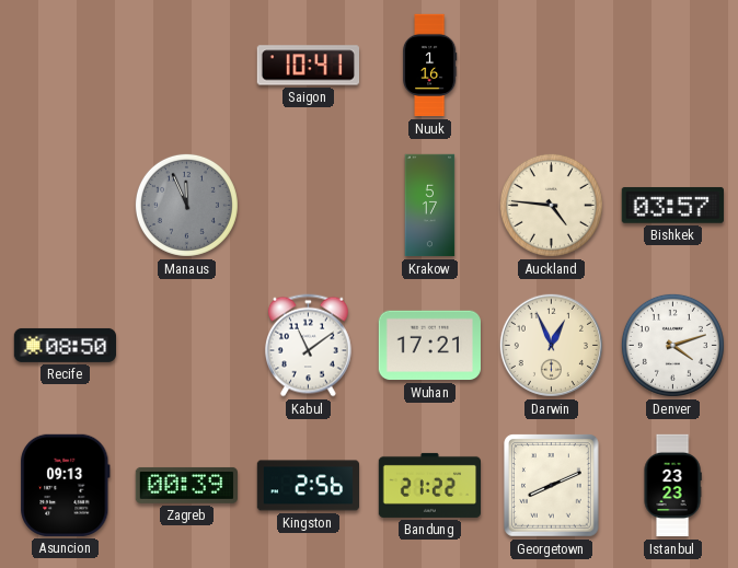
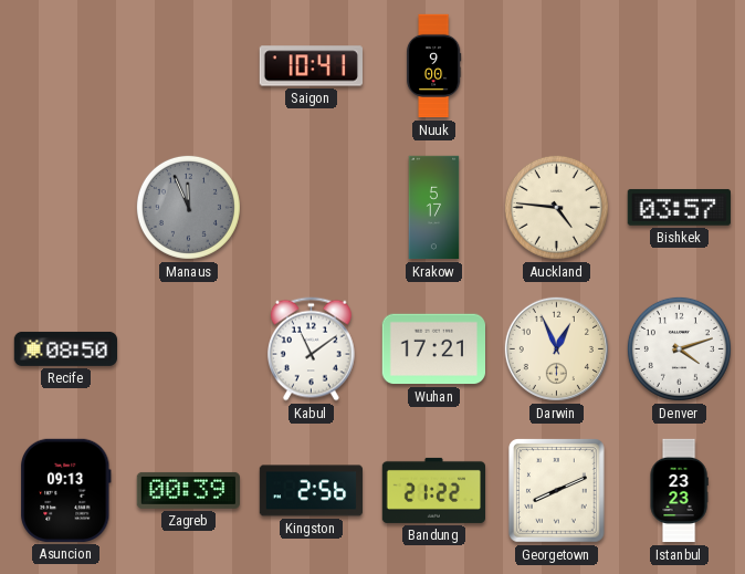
Nuuk: 1:16 -> 9:00 (433, 66)
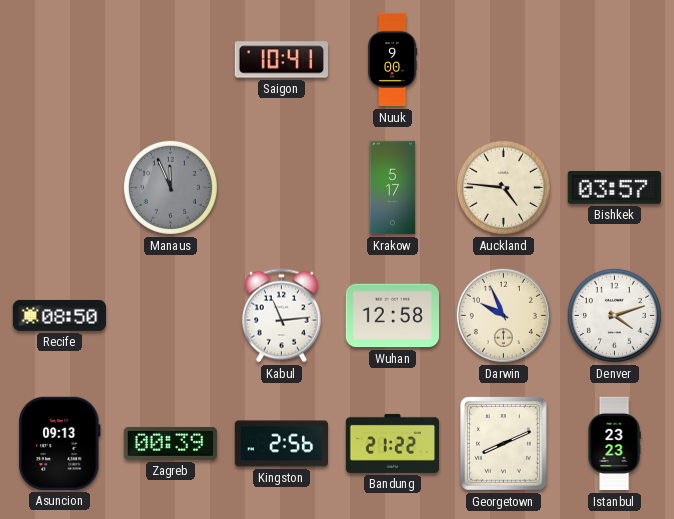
Kabul: 11:09 -> 11:14 (282, 316)
Wuhan: 17:21 -> 12:58 (392, 316)
Darwin: 12:56 -> 9:56 (503, 315)
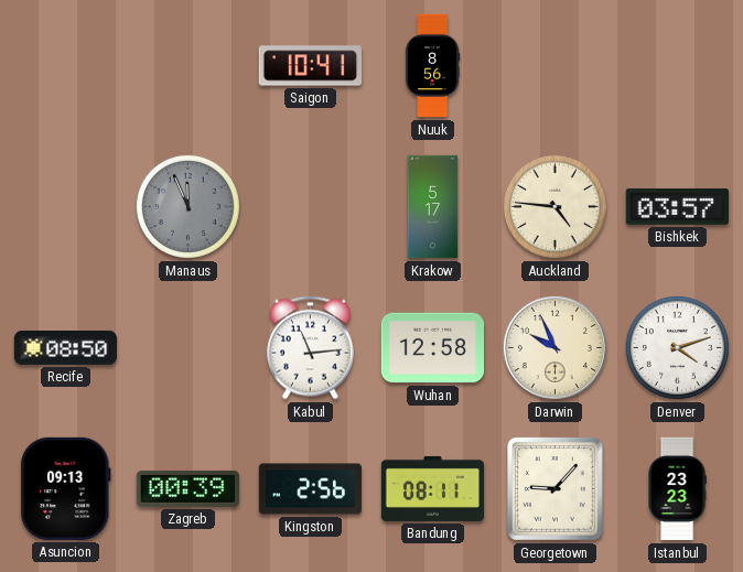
Nuuk: 9:00 -> 8:56 (432, 66)
Bandung: 21:22 -> 08:11 (432, 488)
Georgetown: 8:11 -> 9:07 (556, 489)
